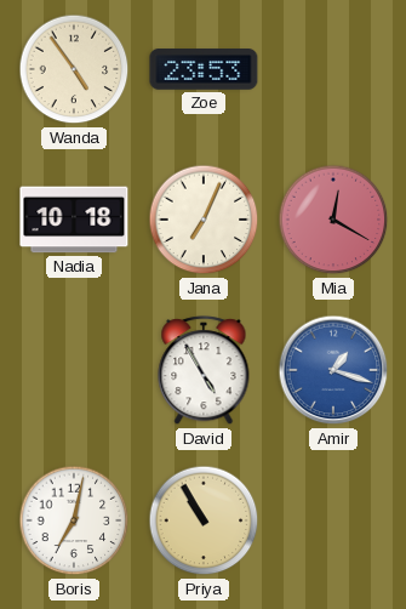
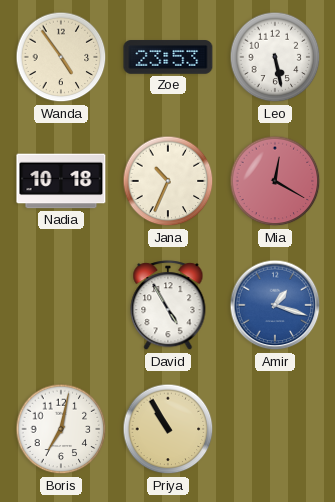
Leo: none -> 5:28 (275, 57)
Jana: 7:04 -> 10:34 (168, 181)
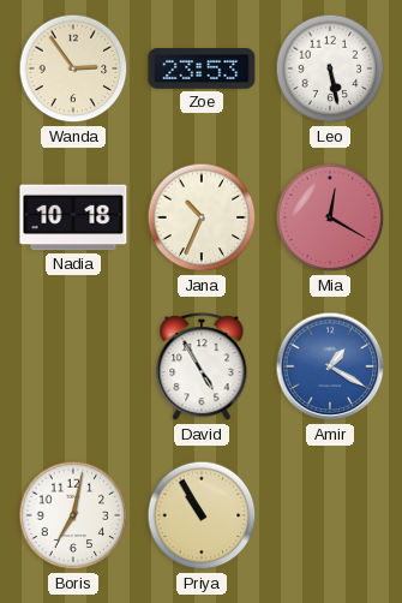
Wanda: 4:54 -> 2:54 (73, 68)
Amir: 1:18 -> 1:20 (330, 366)
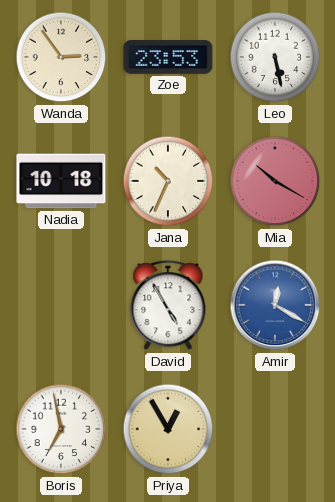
Mia: 12:20 -> 10:20 (275, 181)
Amir: 1:20 -> 12:20 (275, 305)
Boris: 7:02 -> 6:58 (61, 429)
Priya: 10:55 -> 12:55 (168, 429)
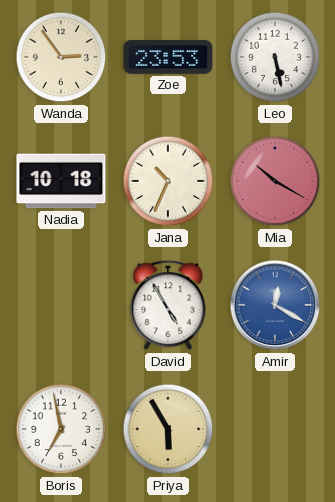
Priya: 12:55 -> 5:55 (168, 429)
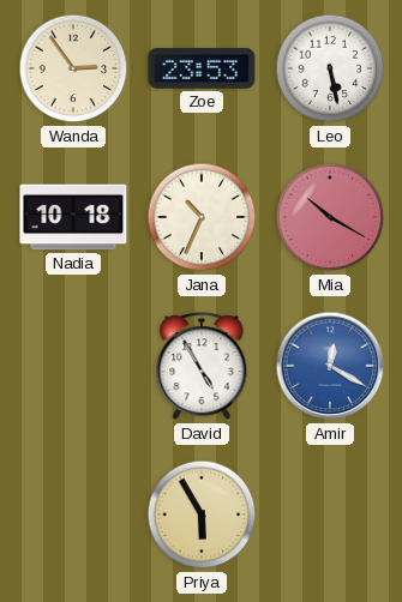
Boris: 6:58 -> none (61, 429)
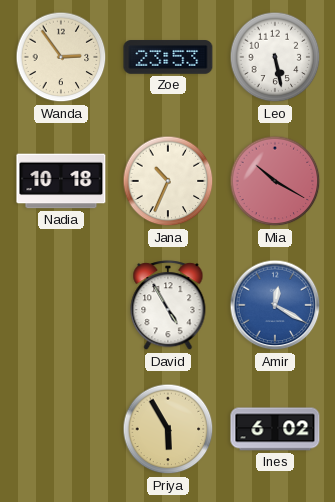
Ines: none -> 6:02 (275, 429)
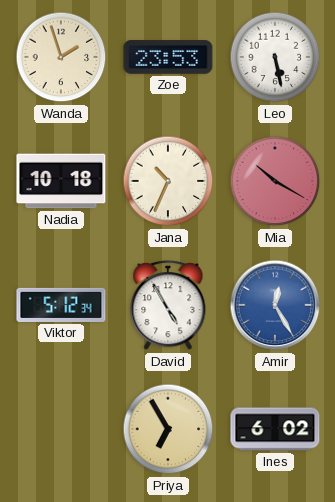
Wanda: 2:54 -> 1:57 (61, 57)
Viktor: none -> 5:12 (61, 305)
Amir: 12:20 -> 12:25 (275, 305)
Priya: 5:55 -> 6:55 (168, 429)
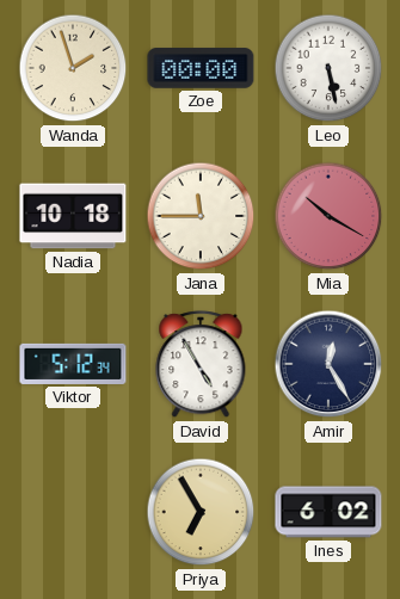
Zoe: 23:53 -> 00:00 (201, 68)
Jana: 10:34 -> 11:45 (201, 216)
Amir dial: blue -> navy (328, 364)
